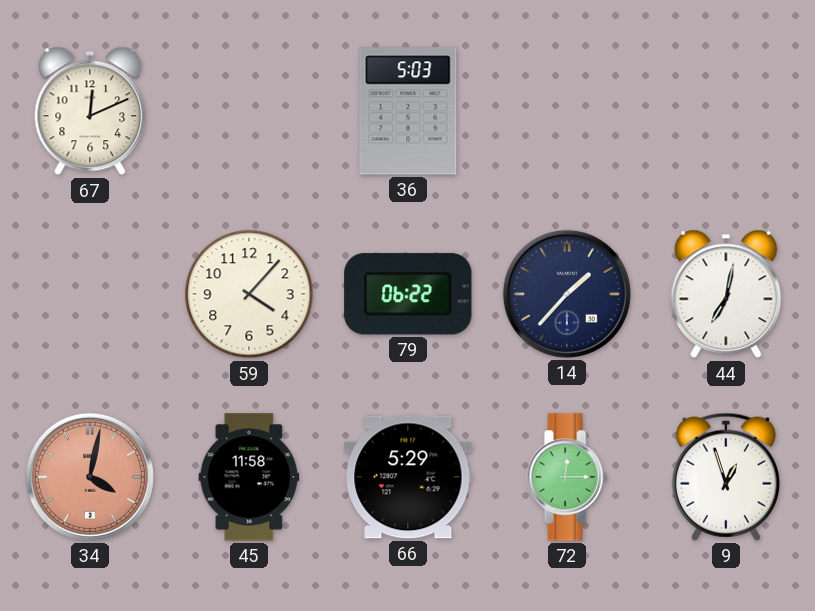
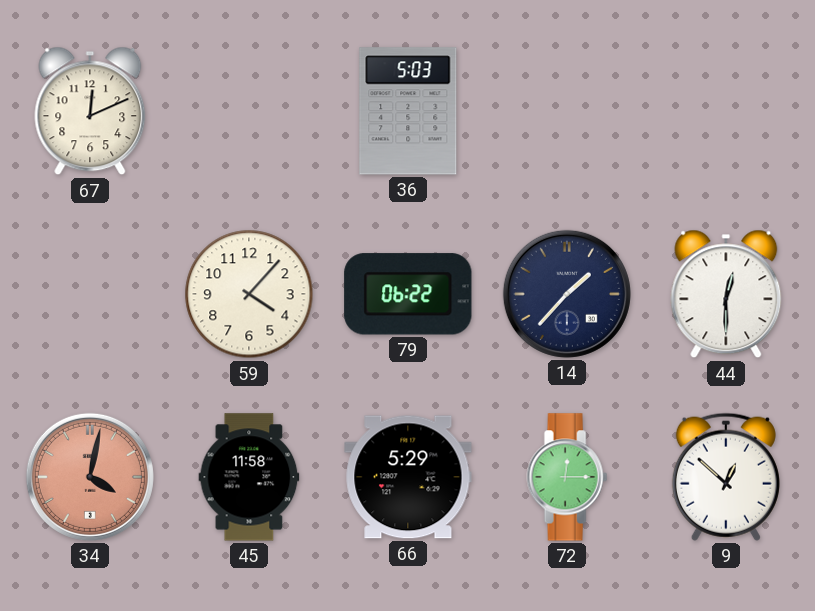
44: 7:02 -> 12:30 (726, 294)
9: 12:57 -> 12:52 (726, 477)
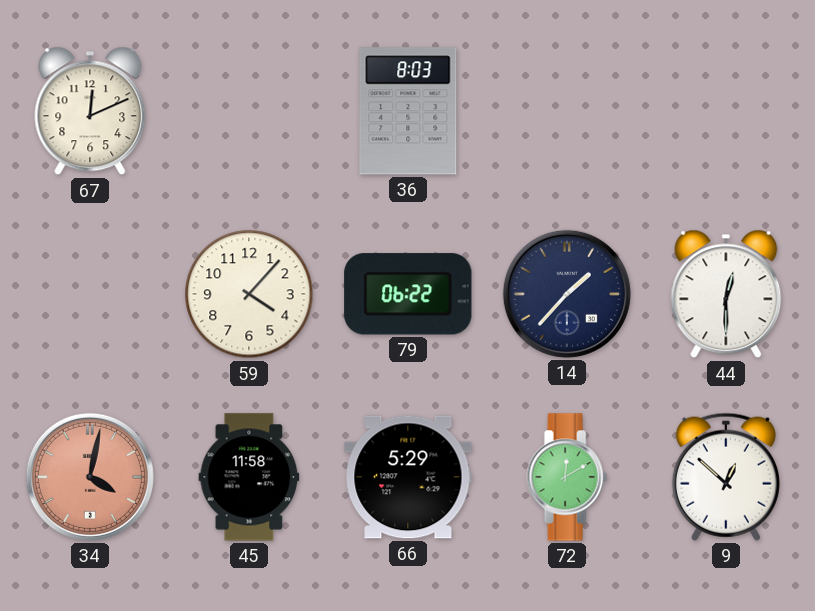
36: 5:03 -> 8:03 (408, 111)
72: 12:15 -> 12:10 (567, 477)
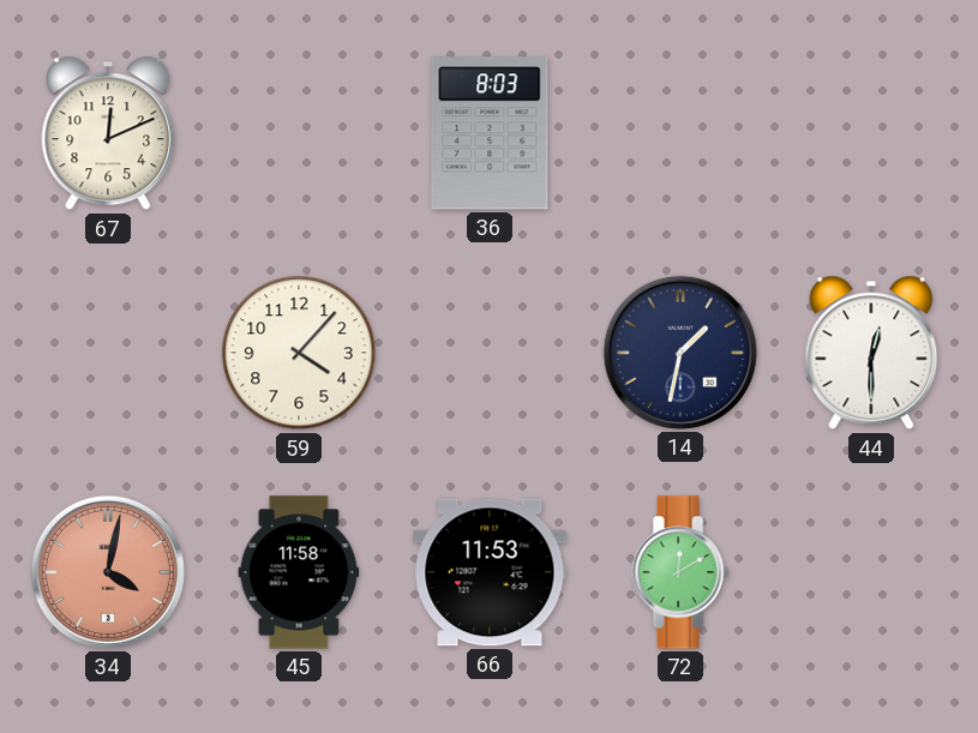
79: 06:22 -> none (408, 294)
14: 1:37 -> 1:32 (680, 353)
66: 5:29 -> 11:53 (490, 572)
9: 12:52 -> none (726, 477)
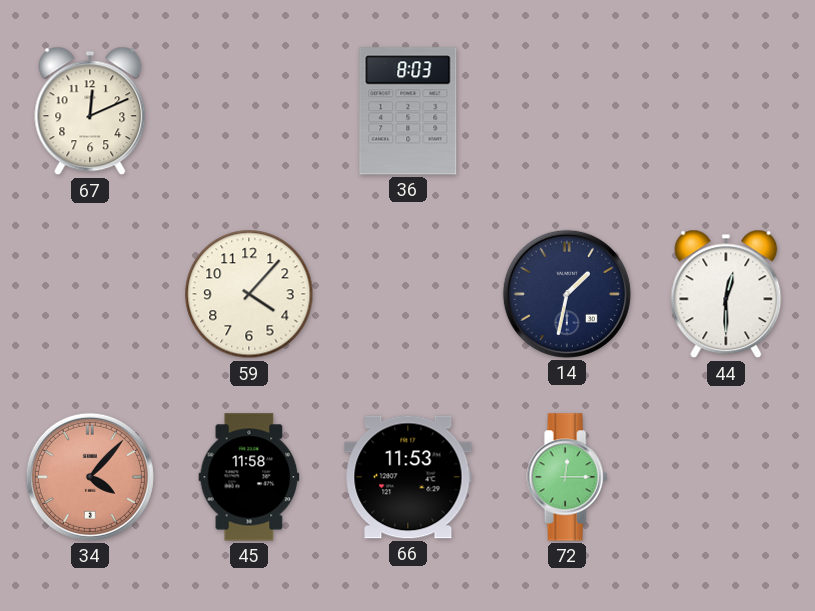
34: 4:02 -> 4:07 (90, 477)
72: 12:10 -> 12:15 (567, 477)
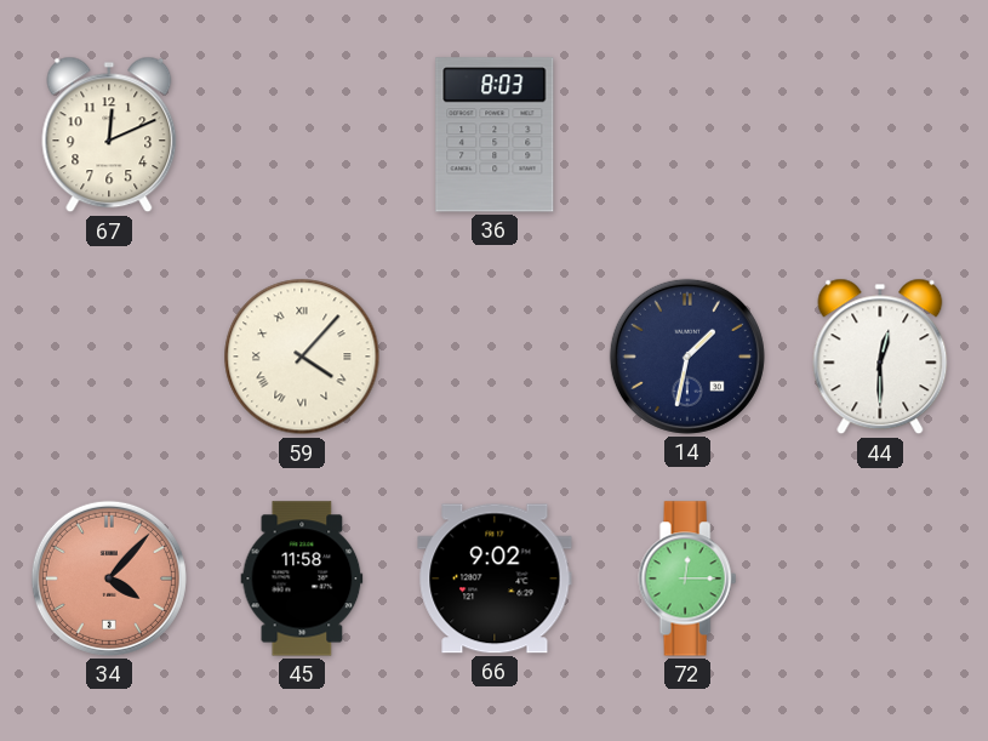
59 numerals: Arabic -> Roman (302, 357)
66: 11:53 -> 9:02 (495, 578)
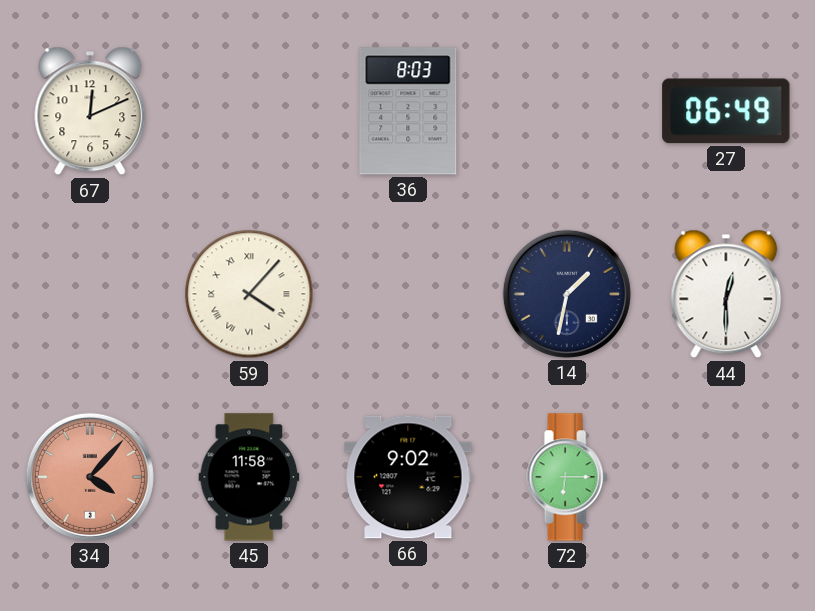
27: none -> 06:49 (726, 111)
72: 12:15 -> 6:15 (567, 477)
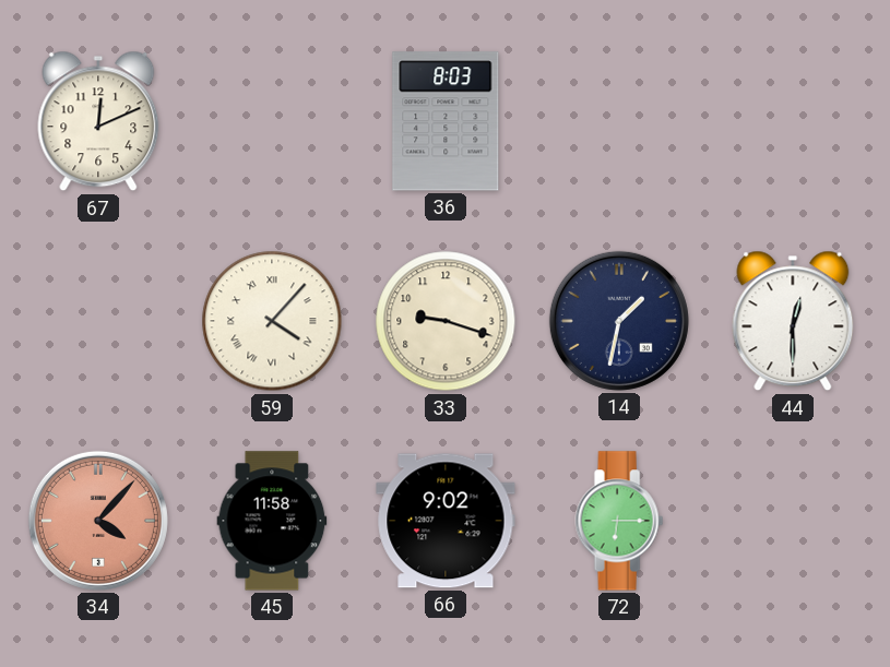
27: 06:49 -> none (726, 111)
33: none -> 9:18 (446, 321)
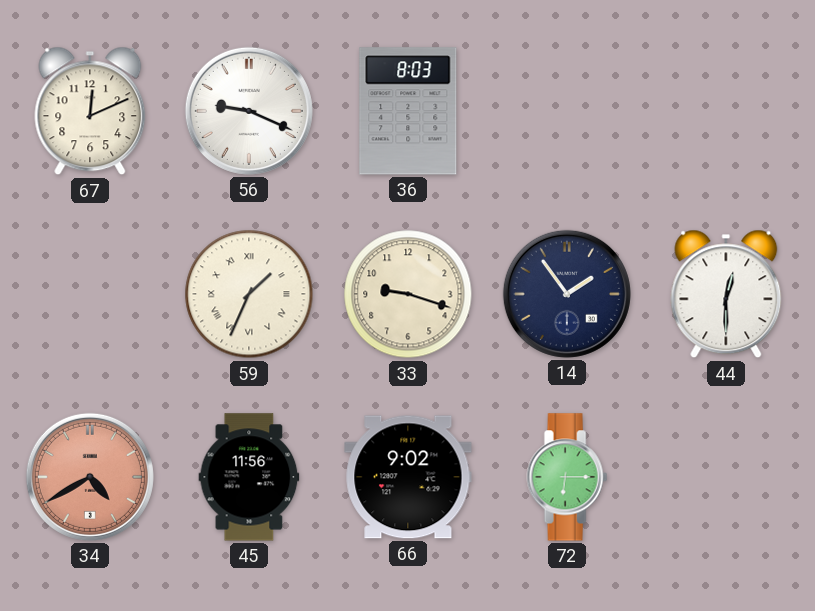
56: none -> 9:19 (249, 111)
59: 4:07 -> 1:34 (249, 294)
14: 1:32 -> 1:54 (567, 294)
34: 4:07 -> 4:40 (90, 477)
45: 11:58 -> 11:56 (249, 477)
